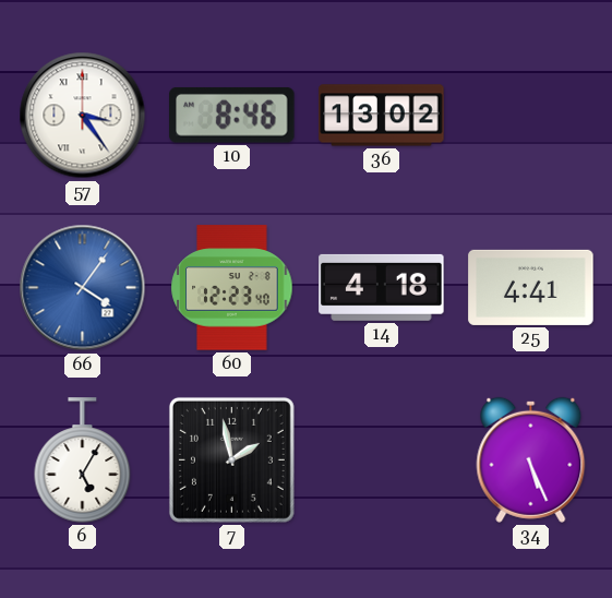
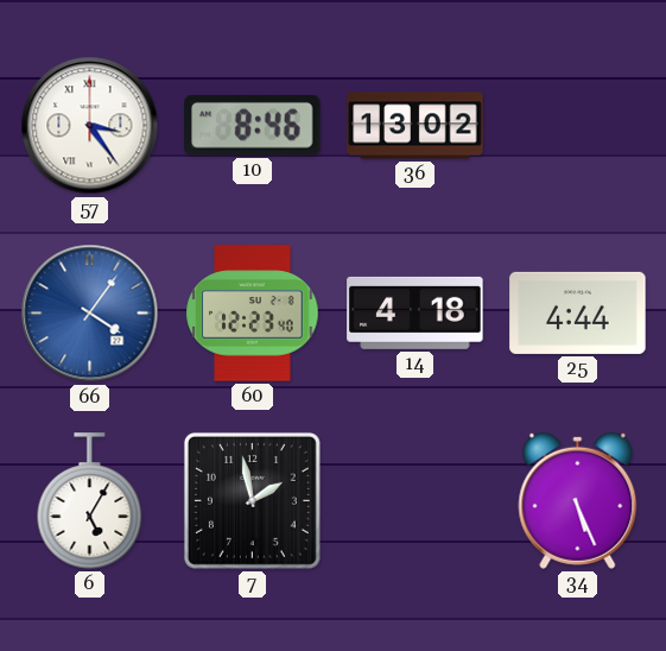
25: 4:41 -> 4:44 (578, 312)
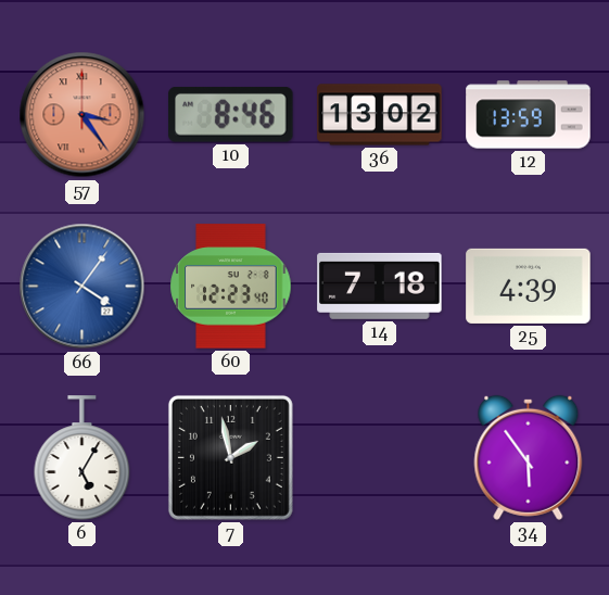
57 dial: white -> salmon (83, 115)
12: none -> 13:59 (529, 115)
14: 4:18 -> 7:18 (380, 286)
25: 4:44 -> 4:39 (529, 286)
34: 5:26 -> 5:54 (529, 457)
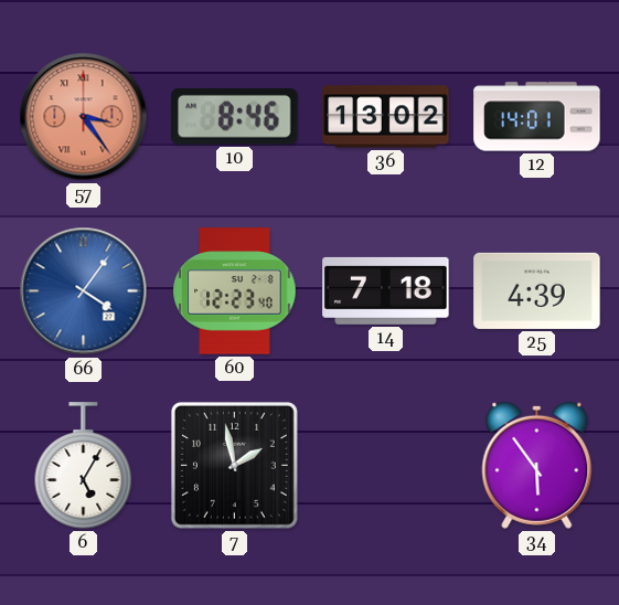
12: 13:59 -> 14:01 (537, 117)
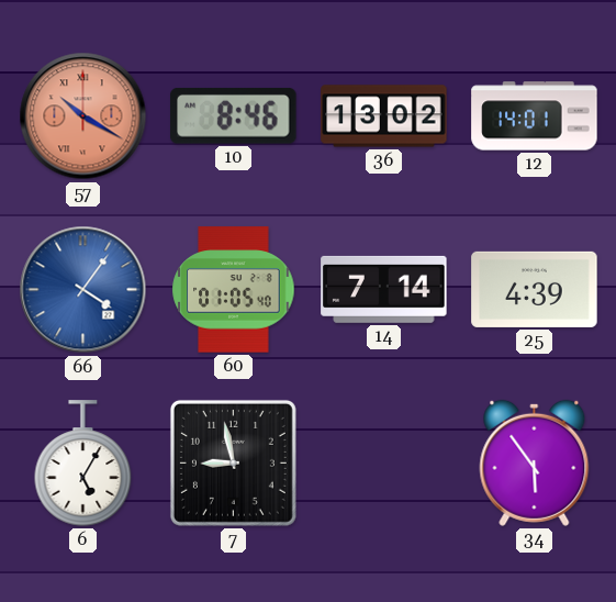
57: 3:24 -> 10:20 (83, 116)
60: 12:23 -> 01:05 (234, 290)
14: 7:18 -> 7:14 (384, 289)
7: 1:58 -> 8:58 (233, 462)
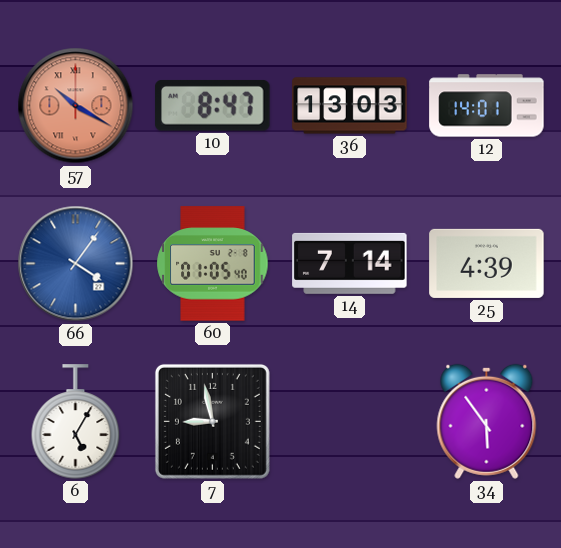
10: 8:46 -> 8:47 (213, 106)
36: 13:02 -> 13:03 (350, 106)
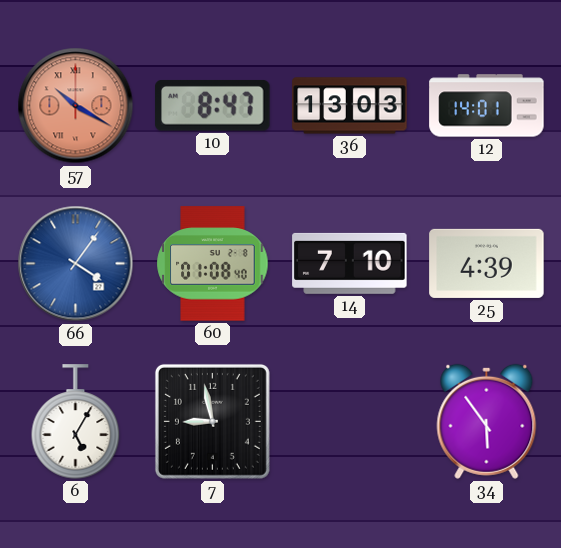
60: 01:05 -> 01:08 (213, 264)
14: 7:14 -> 7:10 (350, 263)
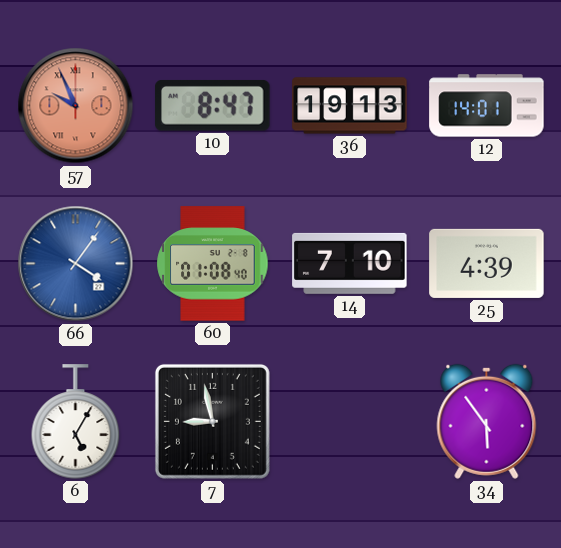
57: 10:20 -> 9:56 (76, 106)
36: 13:03 -> 19:13 (350, 106)
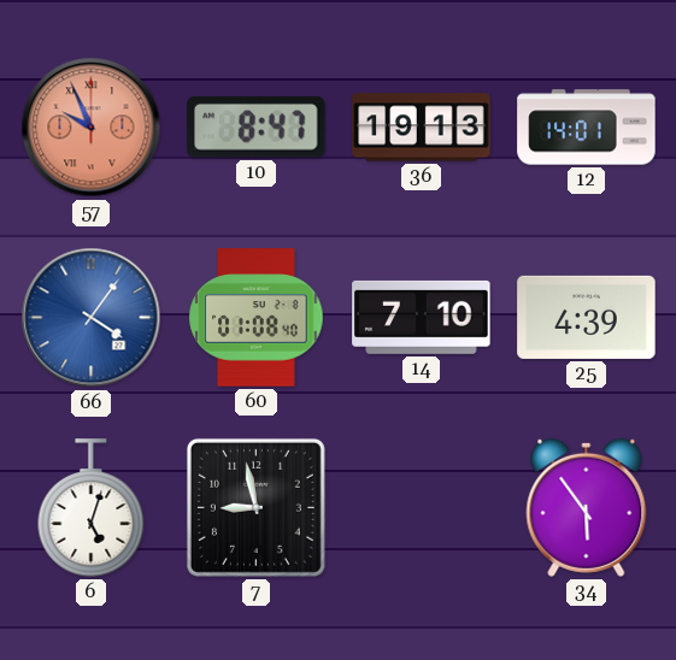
6: 5:05 -> 5:03 (92, 508)
